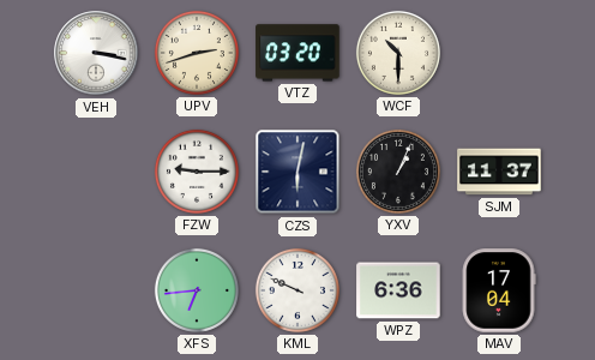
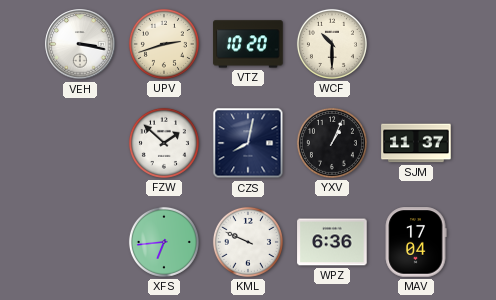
VTZ: 03:20 -> 10:20 (248, 44)
FZW: 9:15 -> 1:52 (164, 143)
CZS: 6:02 -> 8:02 (248, 143)
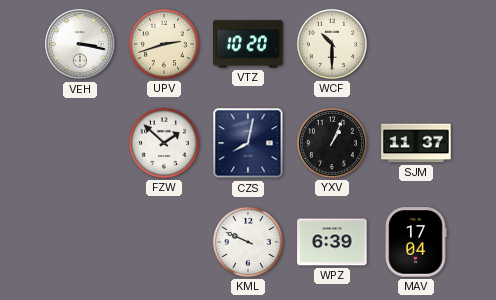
XFS: 6:44 -> none (164, 242)
WPZ: 6:36 -> 6:39 (332, 242)
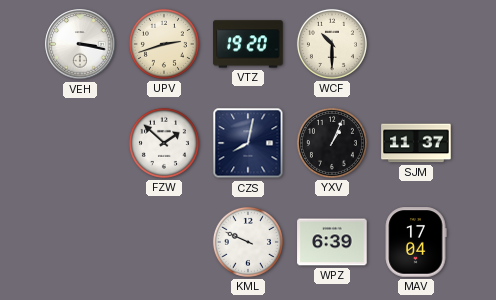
VTZ: 10:20 -> 19:20 (248, 44)
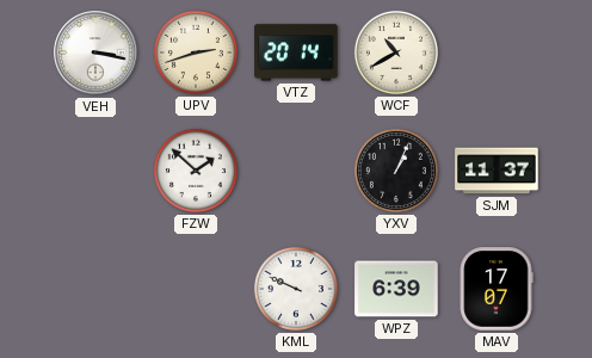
VTZ: 19:20 -> 20:14 (296, 53)
WCF: 10:30 -> 10:40 (396, 53)
CZS: 8:02 -> none (248, 143)
MAV: 17:04 -> 17:07 (497, 289)
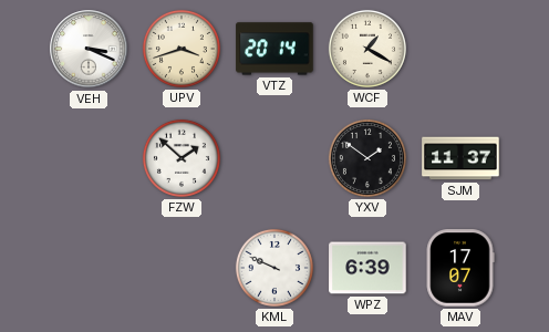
VEH: 3:17 -> 3:19 (89, 49)
UPV: 2:42 -> 3:42 (182, 49)
WCF: 10:40 -> 1:20 (367, 49)
YXV: 1:04 -> 1:51 (367, 158)
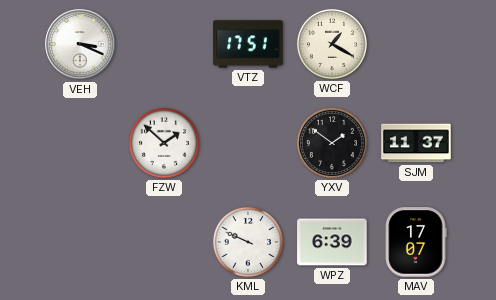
UPV: 3:42 -> none (182, 49)
VTZ: 20:14 -> 17:51 (248, 44)
